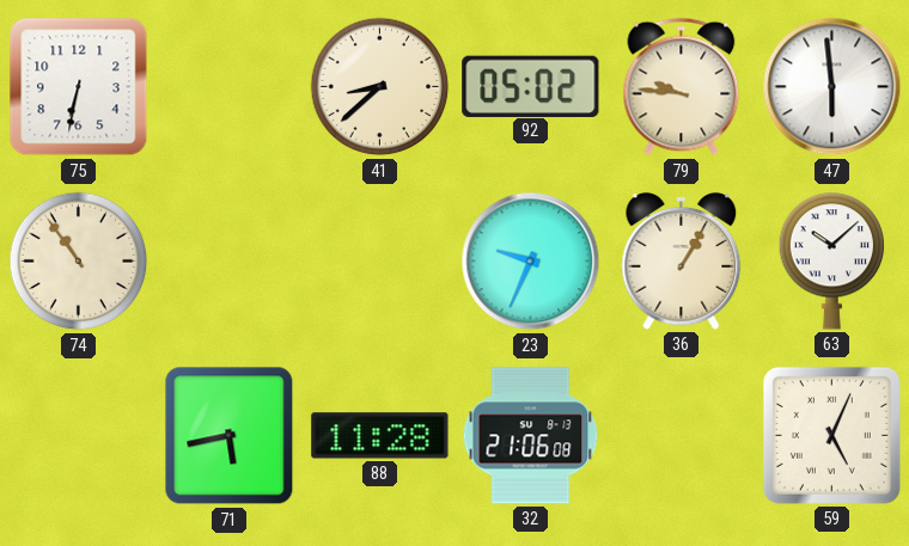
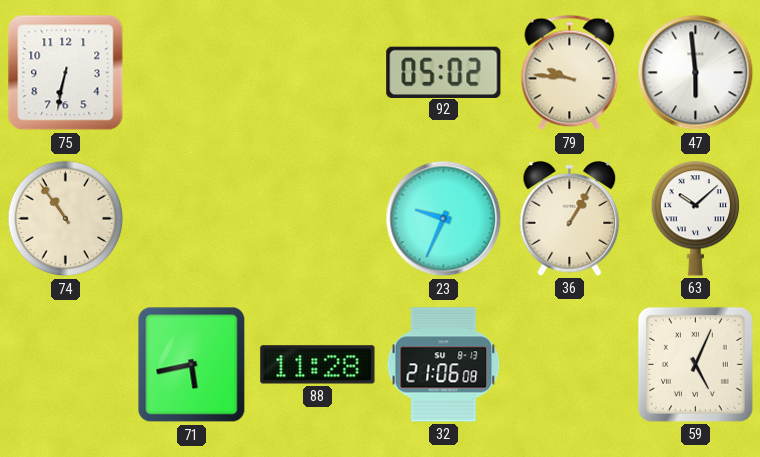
41: 8:38 -> none (380, 87)
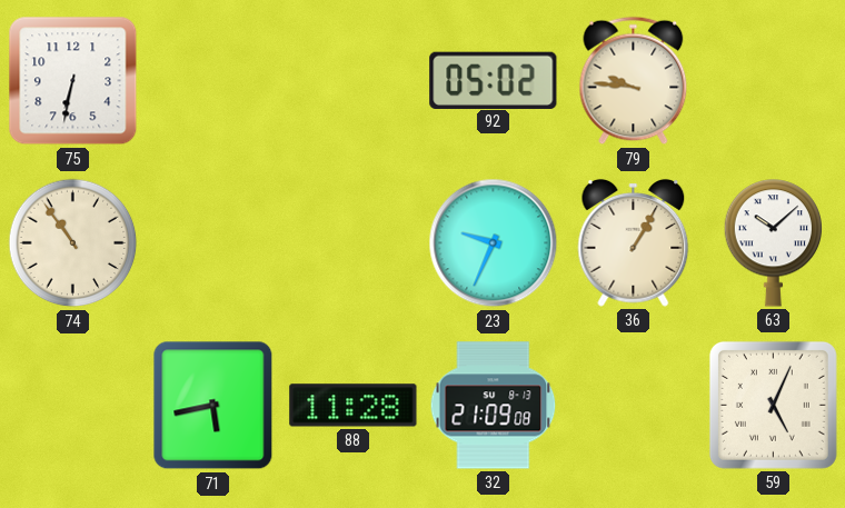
47: 5:59 -> none (696, 73)
32: 21:06 -> 21:09 (494, 406)
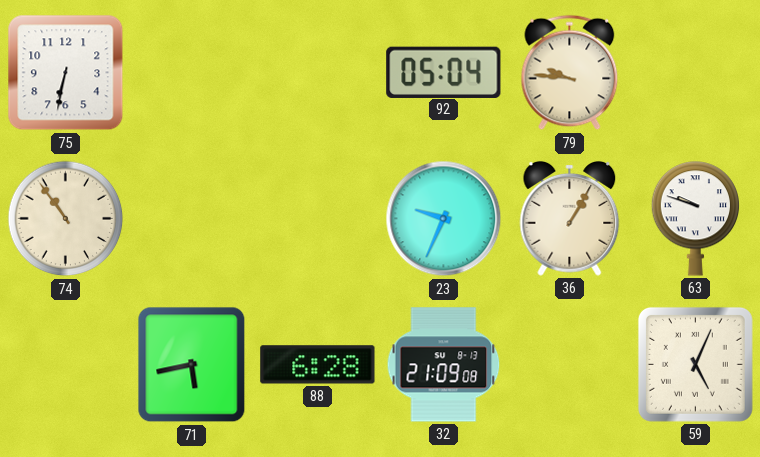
92: 05:02 -> 05:04 (444, 72)
63: 10:08 -> 9:48 (696, 219)
88: 11:28 -> 6:28 (318, 365)
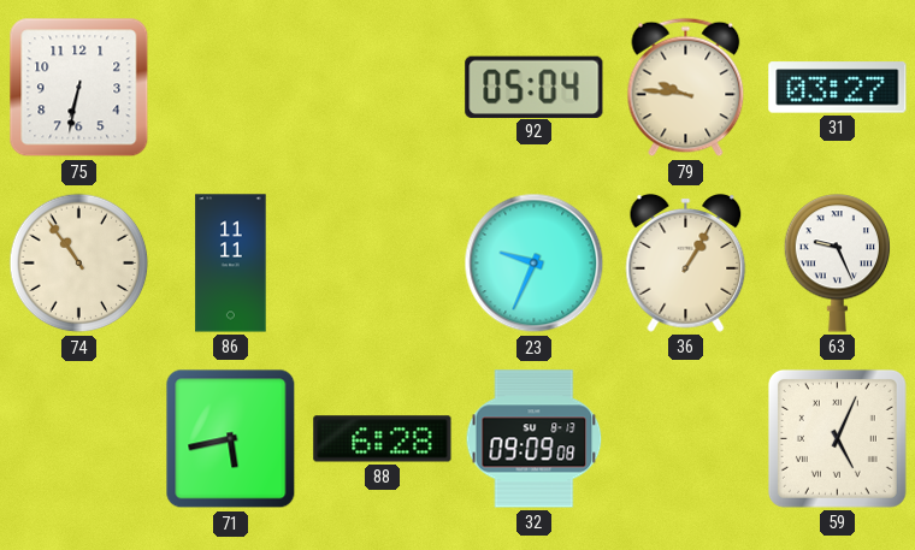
31: none -> 03:27 (838, 88)
86: none -> 11:11 (231, 264)
63: 9:48 -> 9:26 (838, 264)
32: 21:09 -> 09:09 (535, 439)
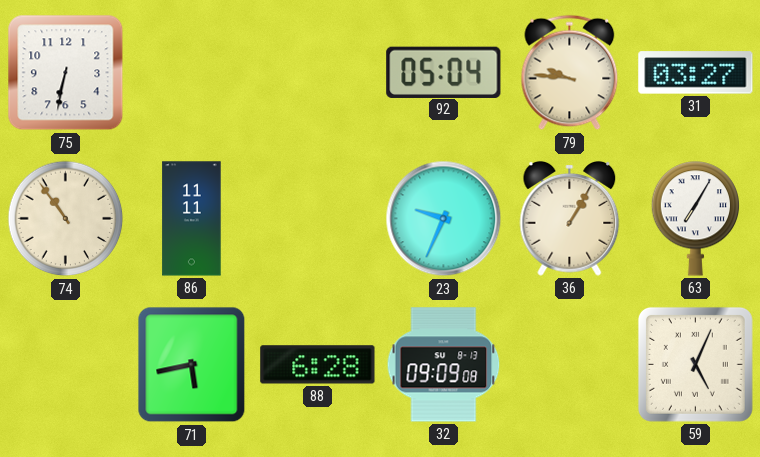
63: 9:26 -> 7:05 (696, 219)
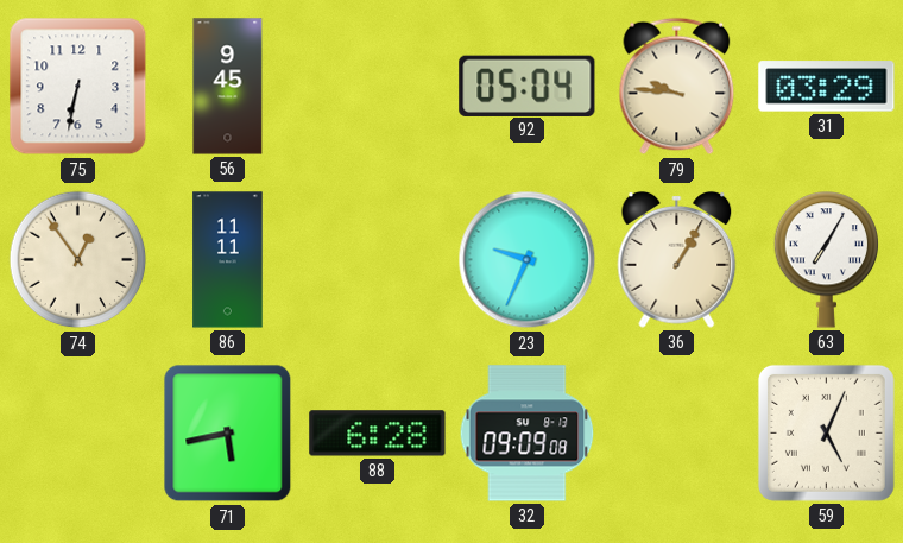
56: none -> 9:45 (228, 87)
31: 03:27 -> 03:29 (827, 87)
74: 10:54 -> 12:54 (78, 260)
